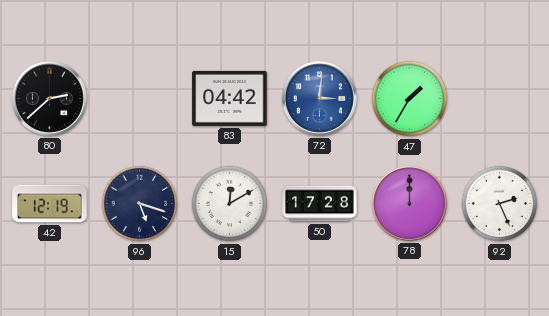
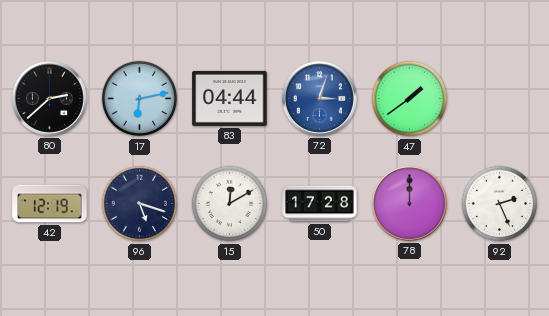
17: none -> 6:13 (140, 99)
83: 04:42 -> 04:44 (230, 98)
72: 3:01 -> 3:03 (319, 98)
47: 1:35 -> 1:39 (410, 99)
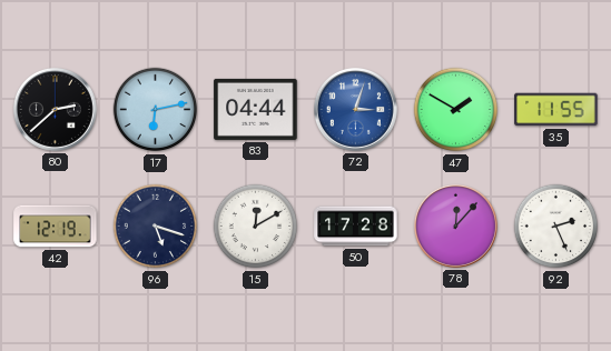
47: 1:39 -> 1:50 (456, 110)
35: none -> 11:55 (556, 110)
78: 12:00 -> 12:07 (455, 225)
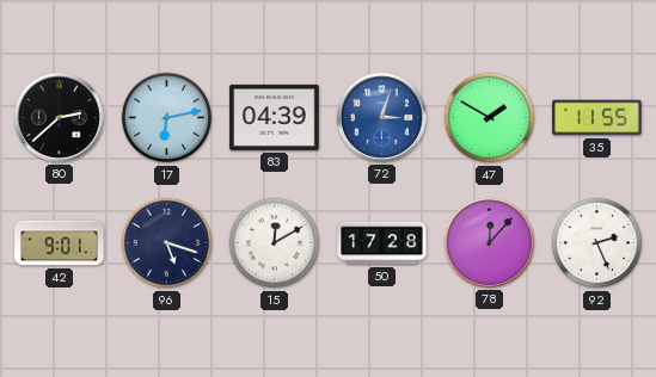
83: 04:44 -> 04:39 (275, 117)
42: 12:19 -> 9:01 (60, 243)
